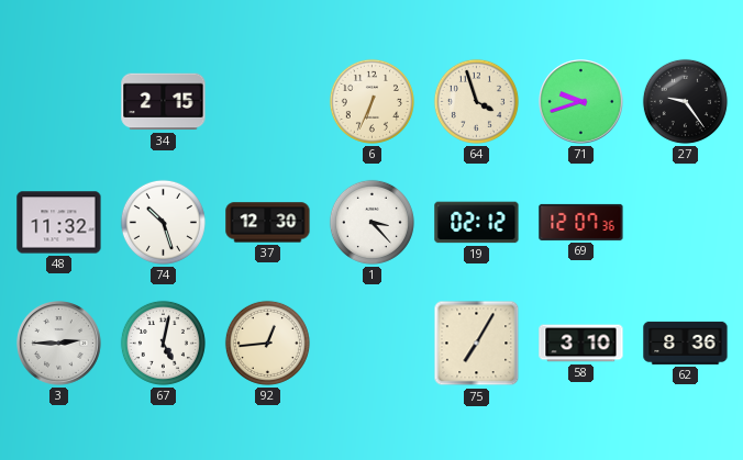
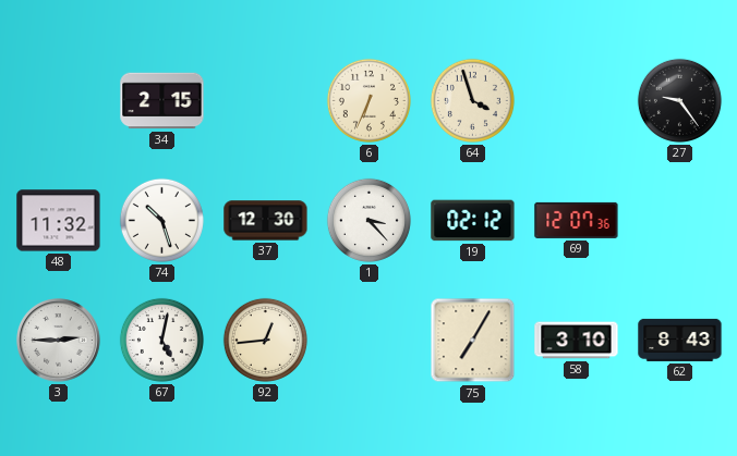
71: 9:42 -> none (581, 102)
62: 8:36 -> 8:43 (680, 340)
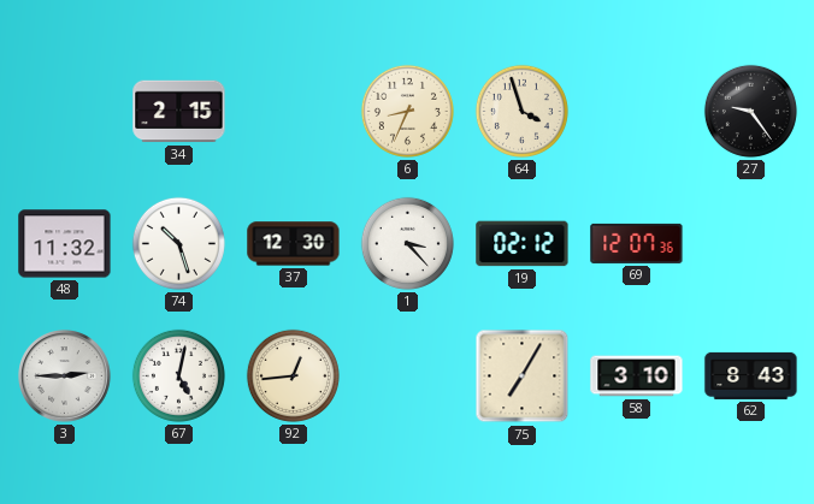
6: 6:34 -> 8:34 (407, 111)
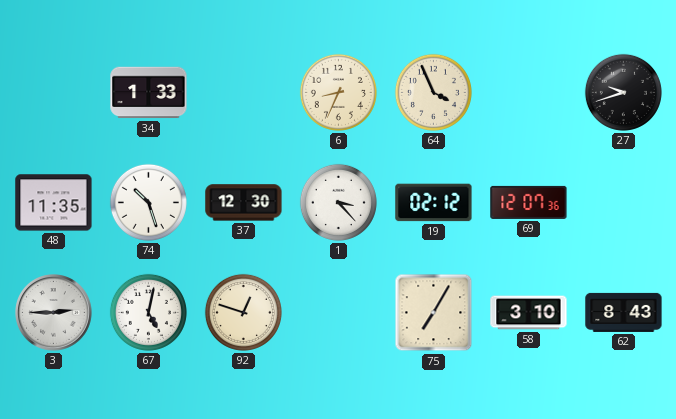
34: 2:15 -> 1:33 (149, 93)
64: 3:57 -> 3:56 (433, 92)
27: 9:24 -> 9:42 (623, 92)
48: 11:32 -> 11:35 (54, 203)
92: 12:44 -> 12:48 (243, 312)
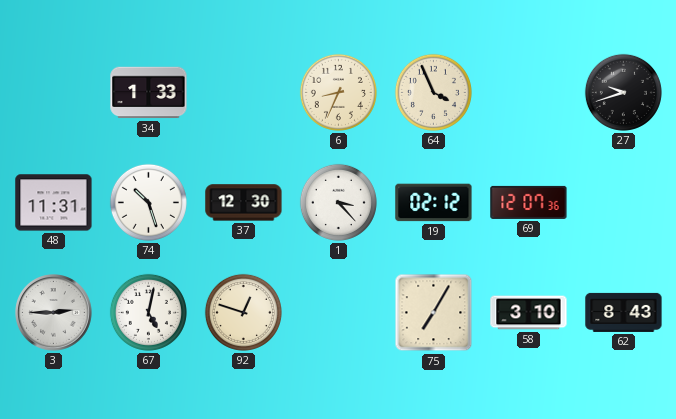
48: 11:35 -> 11:31 (54, 203)
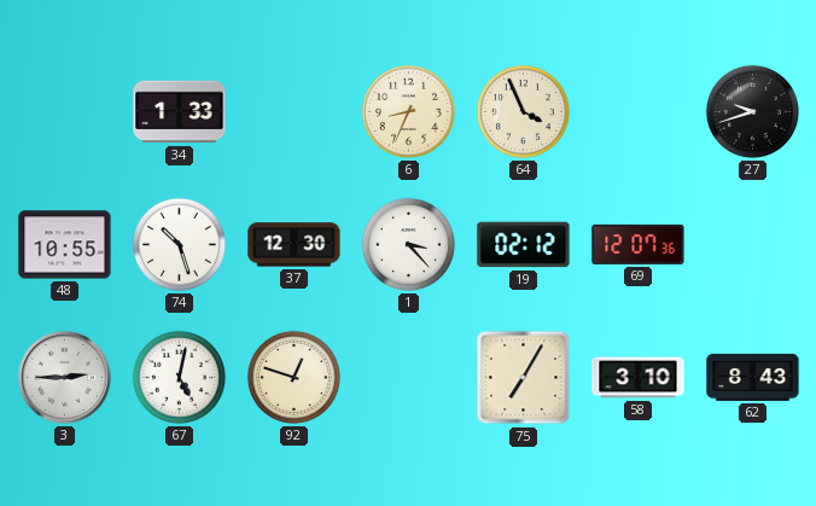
48: 11:31 -> 10:55 (65, 245)
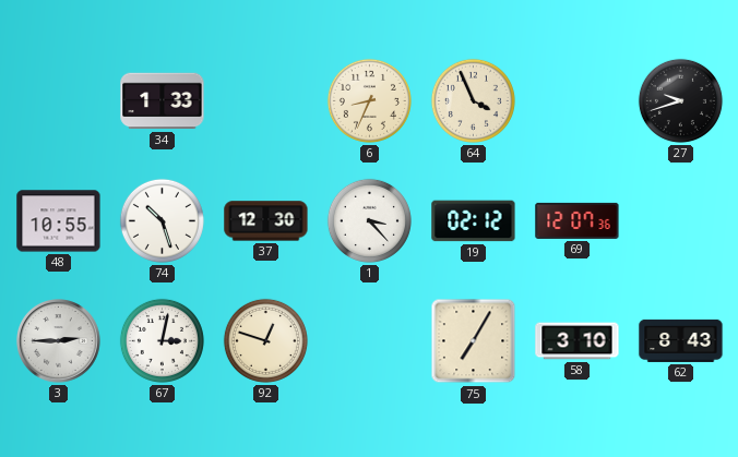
67: 5:02 -> 3:02 (162, 340)
